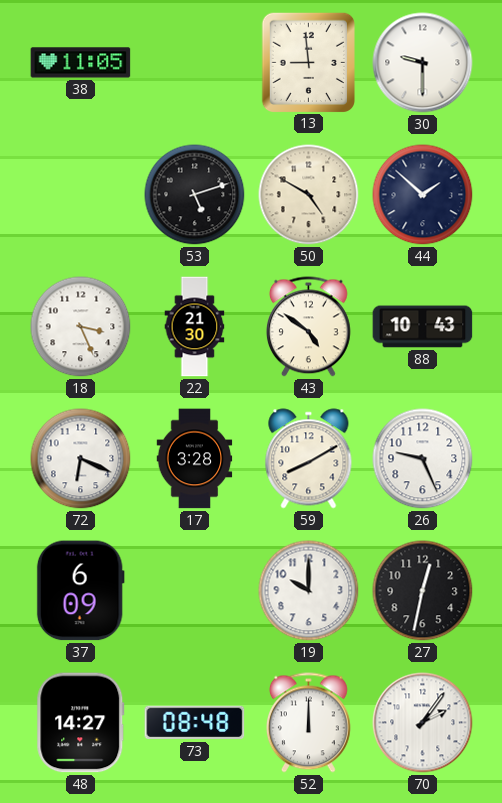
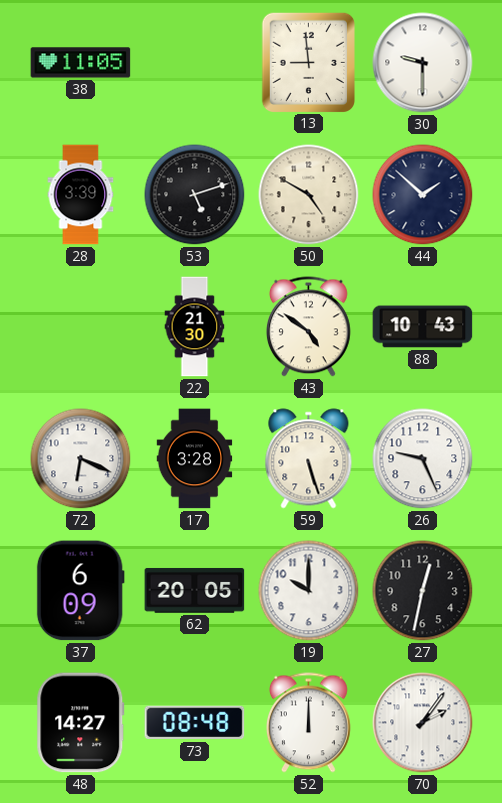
28: none -> 3:39 (81, 195)
18: 3:26 -> none (81, 327)
59: 8:10 -> 5:27 (309, 459)
62: none -> 20:05 (195, 591)
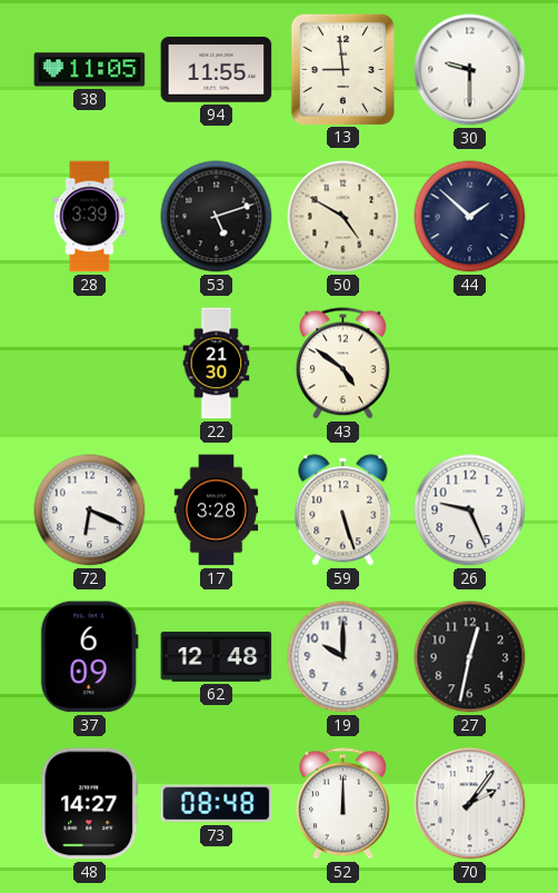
94: none -> 11:55 (217, 70)
88: 10:43 -> none (423, 327)
62: 20:05 -> 12:48 (217, 657)
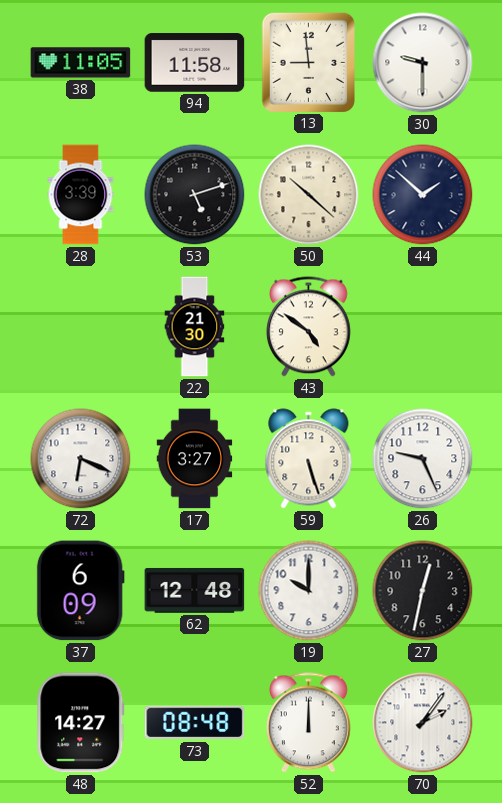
94: 11:55 -> 11:58 (195, 63)
50: 4:50 -> 10:22 (309, 195)
17: 3:28 -> 3:27 (195, 459)
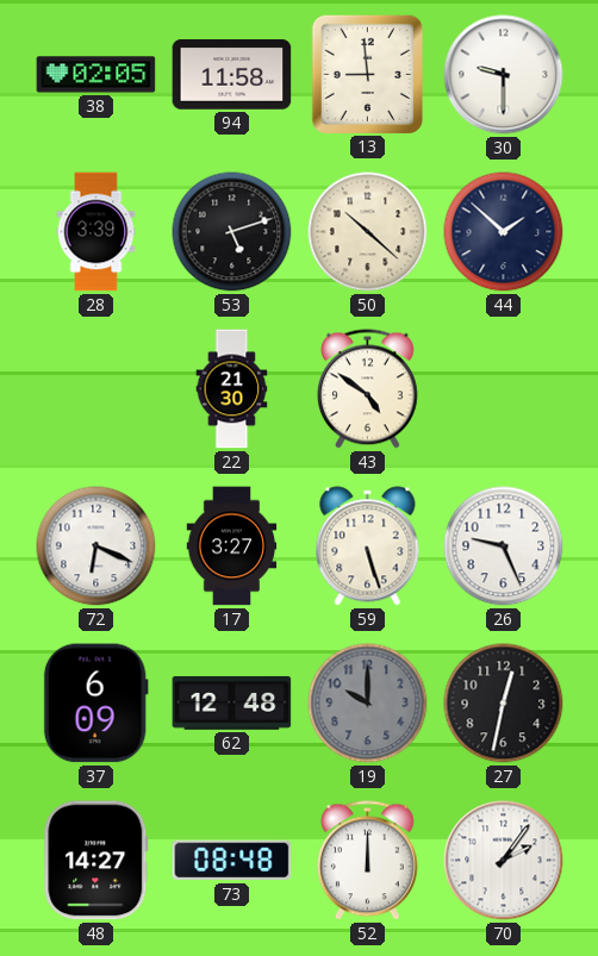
38: 11:05 -> 02:05 (96, 75)
19 dial: white -> grey (368, 704)
